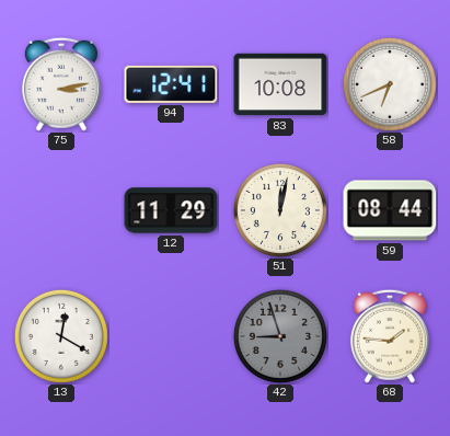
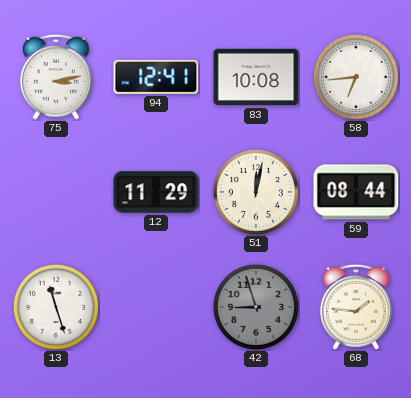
58: 6:41 -> 6:44 (356, 77)
13: 12:20 -> 11:27 (56, 307)
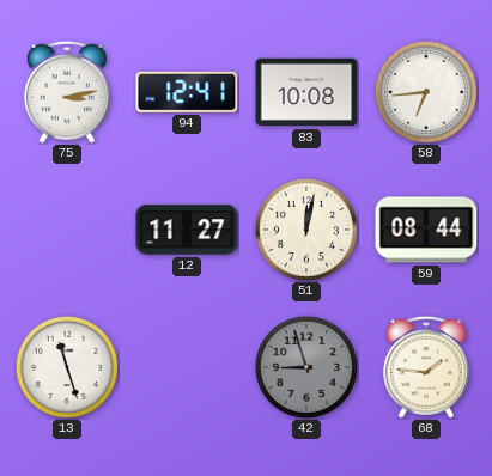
12: 11:29 -> 11:27 (187, 230)
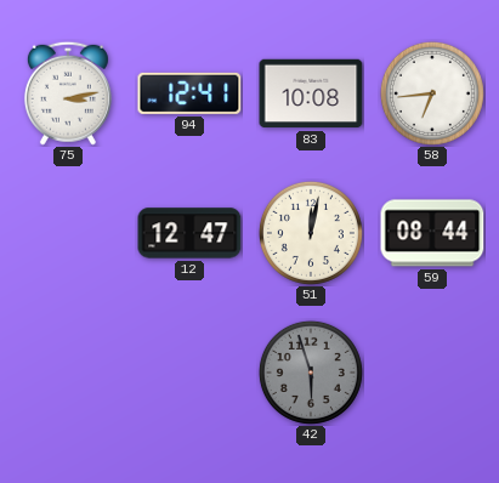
12: 11:27 -> 12:47 (189, 233)
13: 11:27 -> none (67, 367)
42: 8:57 -> 5:57 (311, 373)
68: 1:46 -> none (426, 367)
